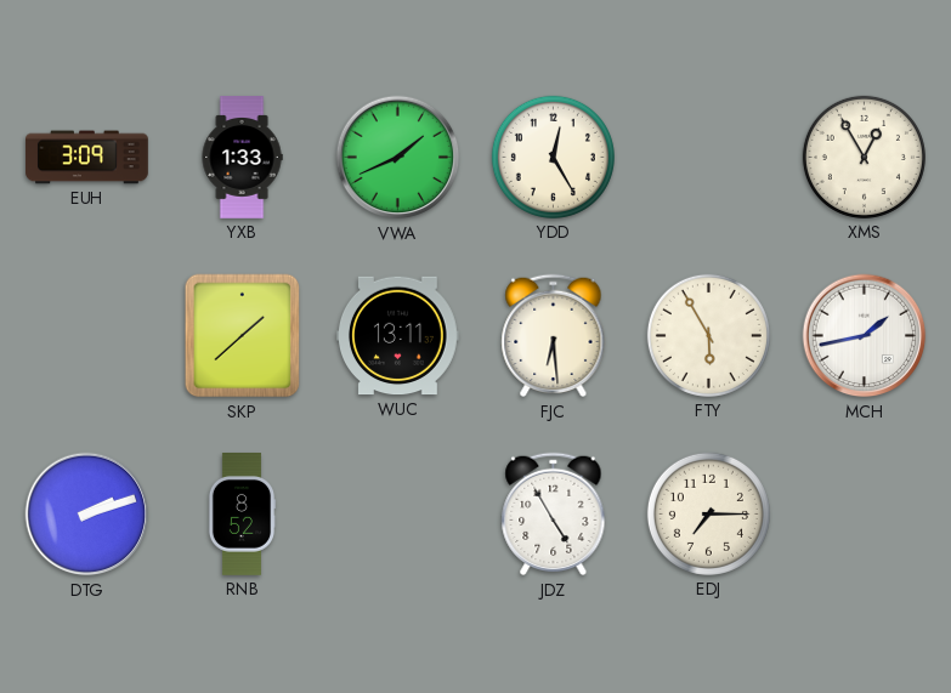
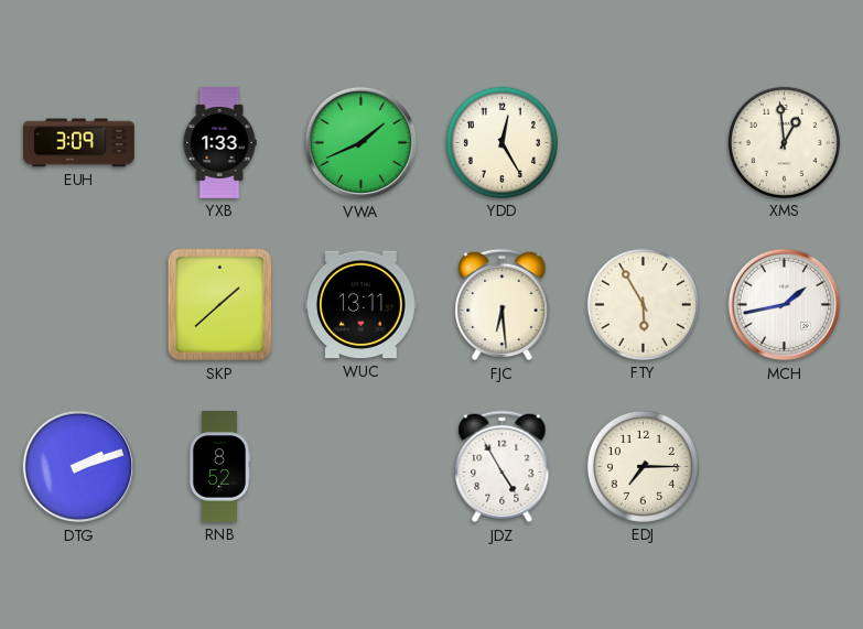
XMS: 12:55 -> 12:59 (784, 142)
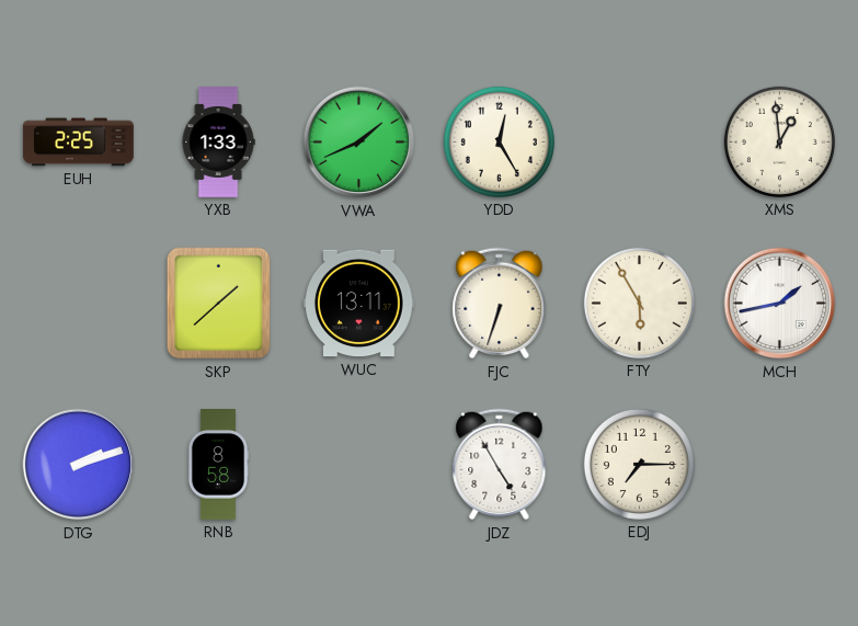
EUH: 3:09 -> 2:25 (79, 143)
FJC: 6:29 -> 6:33 (500, 304)
RNB: 8:52 -> 8:58 (218, 465)
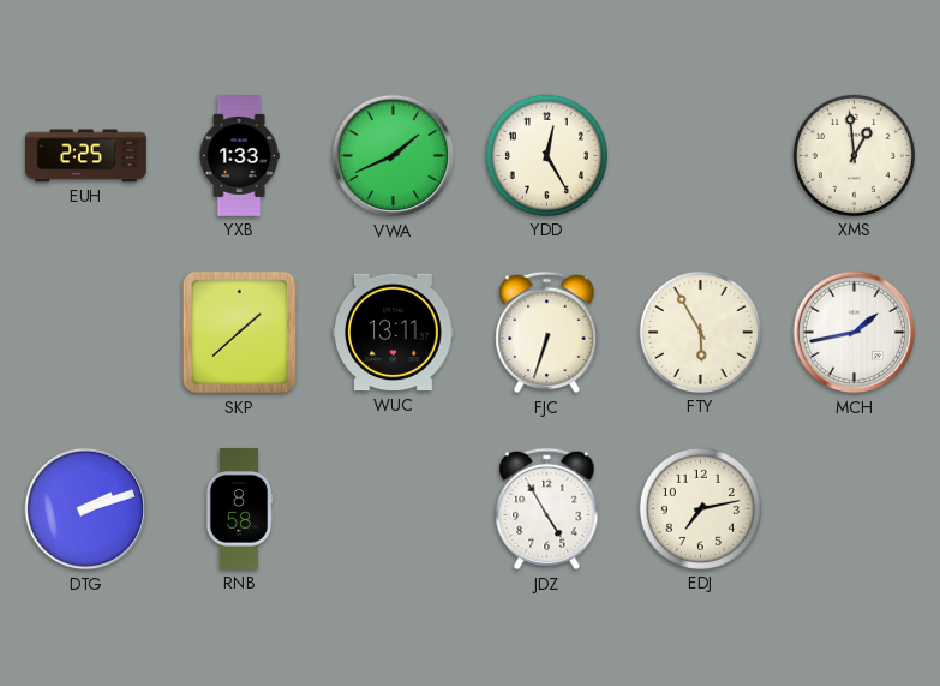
EDJ: 7:15 -> 7:13 (700, 508)
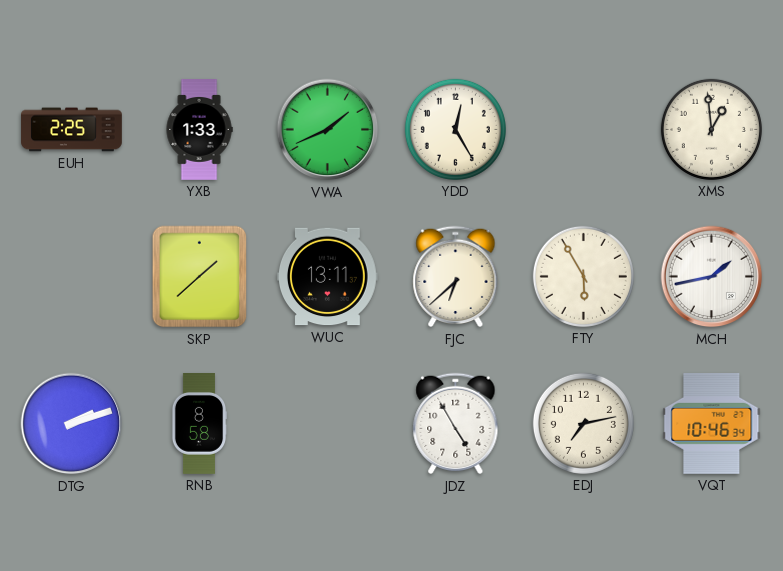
FJC: 6:33 -> 6:38 (456, 277)
VQT: none -> 10:46 (712, 423)
